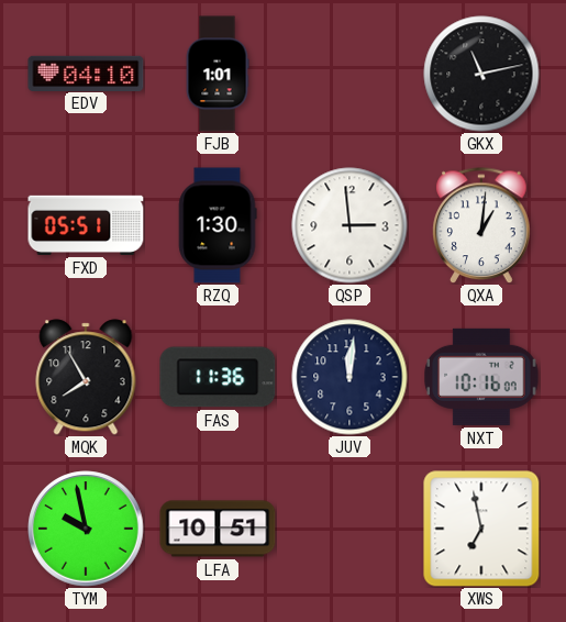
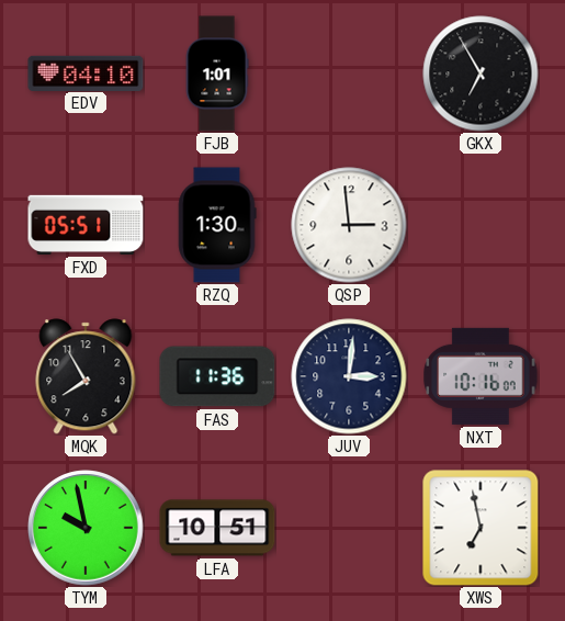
GKX: 11:13 -> 6:55 (481, 74)
QXA: 1:01 -> none (481, 225)
JUV: 12:01 -> 3:01 (349, 376)
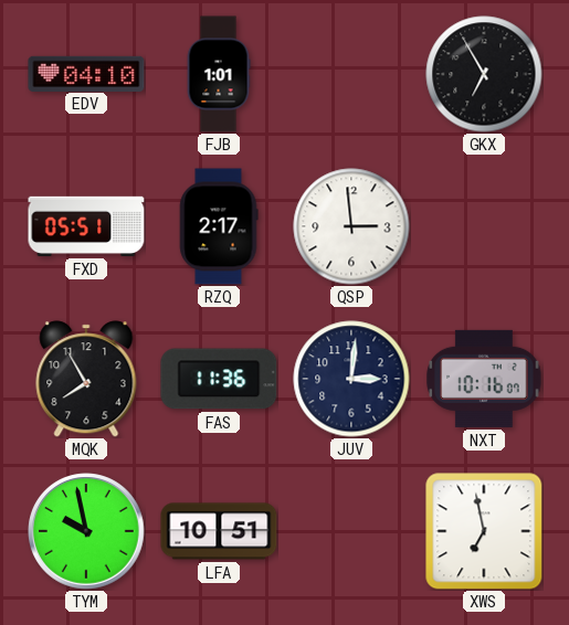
RZQ: 1:30 -> 2:17 (219, 226)
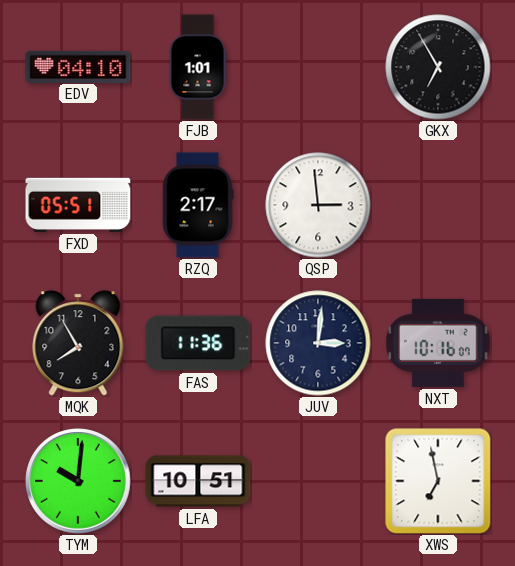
TYM: 9:58 -> 10:01 (78, 481)
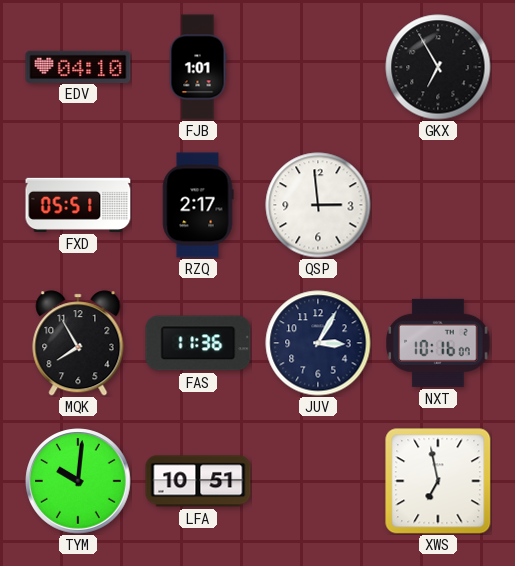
JUV: 3:01 -> 3:05 (318, 343)
